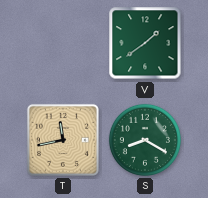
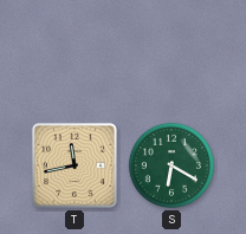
V: 1:39 -> none (145, 43)
S: 8:20 -> 6:20 (171, 165)
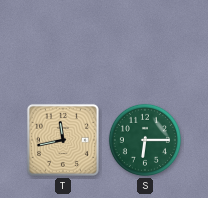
S: 6:20 -> 6:15 (145, 140)
